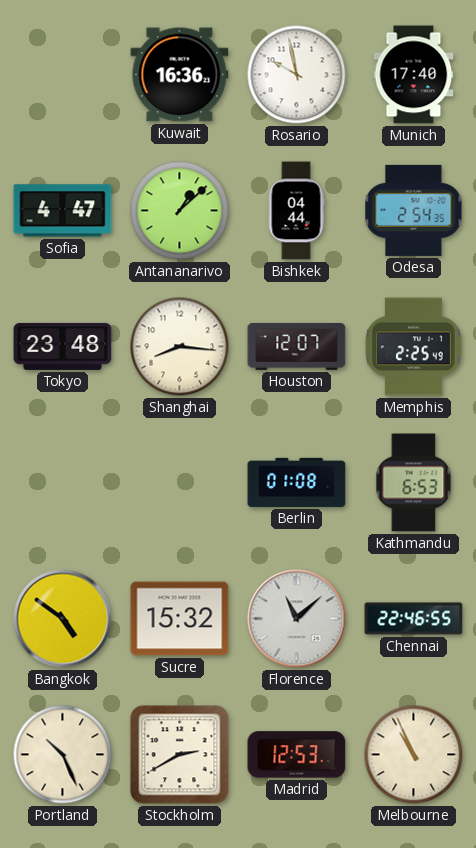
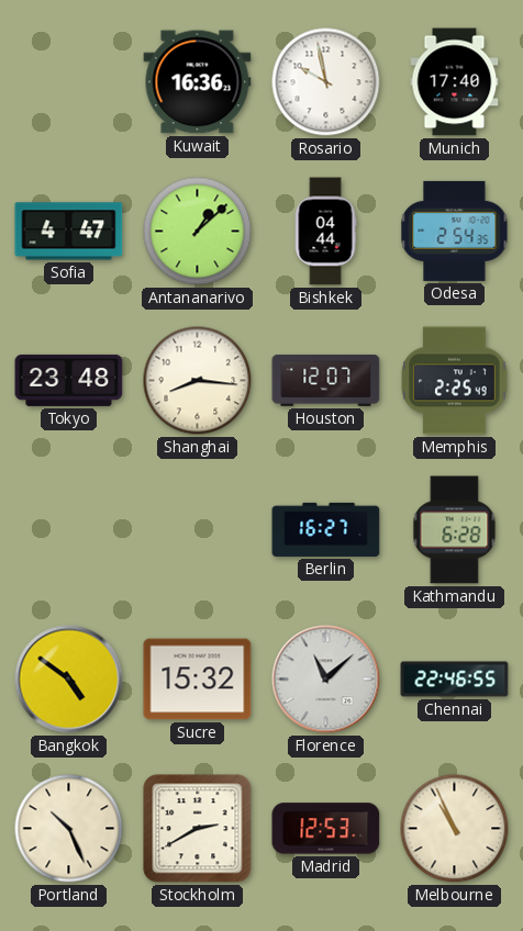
Berlin: 01:08 -> 16:27 (326, 529)
Kathmandu: 6:53 -> 6:28 (455, 530)
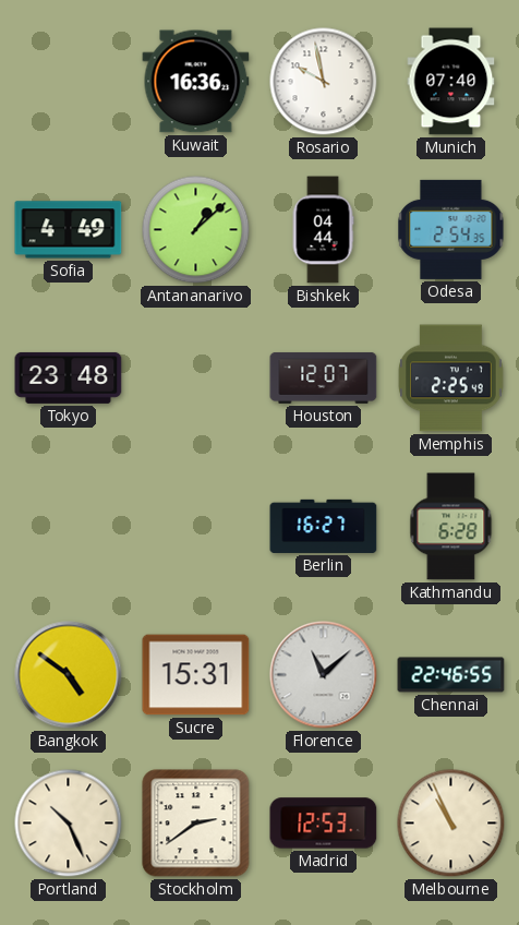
Munich: 17:40 -> 07:40 (451, 82)
Sofia: 4:47 -> 4:49 (69, 230)
Shanghai: 8:16 -> none (198, 381)
Sucre: 15:32 -> 15:31 (196, 675)
Stockholm: 2:40 -> 2:39 (196, 824)
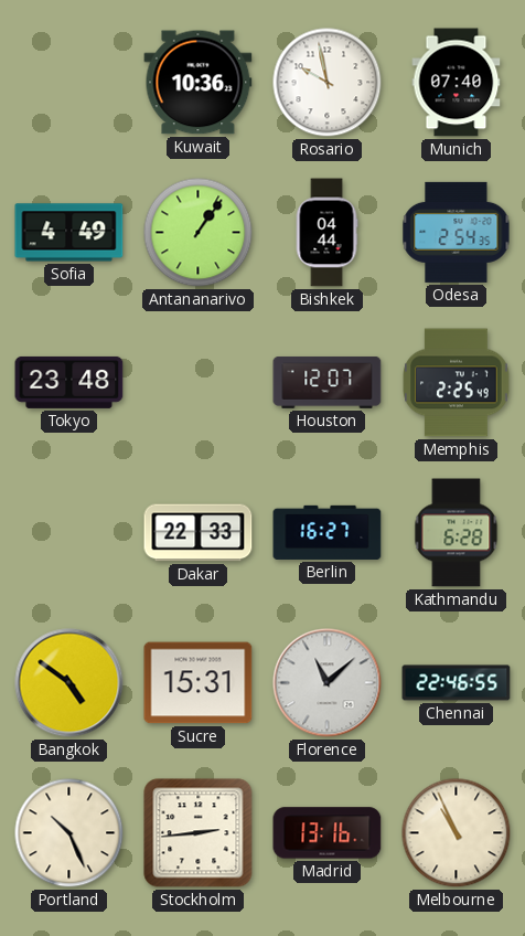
Kuwait: 16:36 -> 10:36 (199, 83)
Antananarivo: 1:08 -> 1:06 (199, 233)
Dakar: none -> 22:33 (199, 533)
Stockholm: 2:39 -> 2:44 (199, 833)
Madrid: 12:53 -> 13:16 (328, 833)
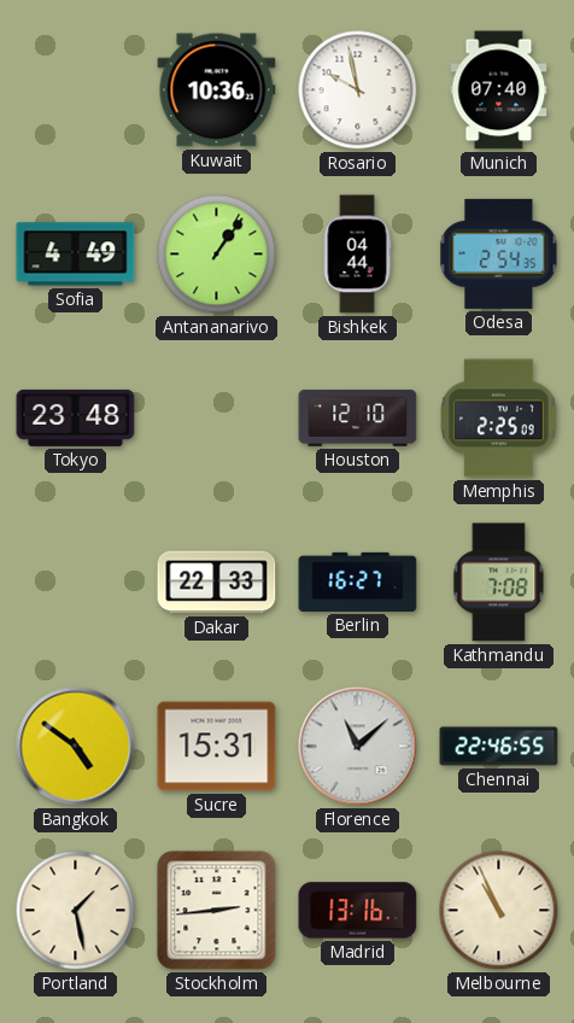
Houston: 12:07 -> 12:10 (358, 417)
Memphis: 2:25:49 -> 2:25:09 (499, 419)
Kathmandu: 6:28 -> 7:08 (499, 583)
Portland: 10:26 -> 1:28 (76, 911)
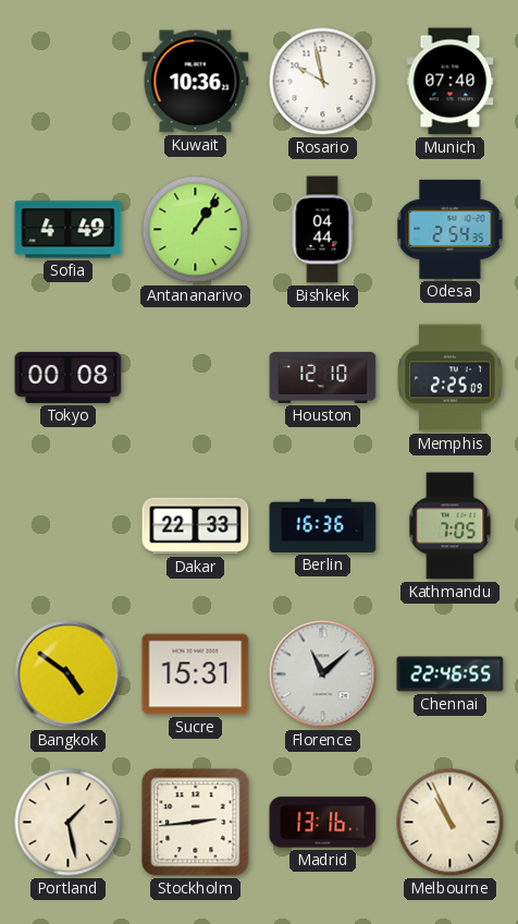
Tokyo: 23:48 -> 00:08 (69, 377)
Berlin: 16:27 -> 16:36 (323, 525)
Kathmandu: 7:08 -> 7:05 (451, 526)
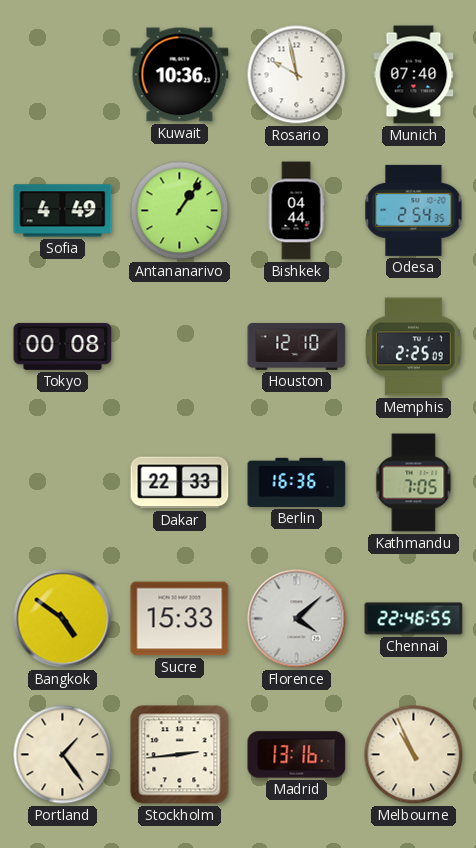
Sucre: 15:31 -> 15:33 (180, 619)
Florence: 11:08 -> 4:08 (297, 619)
Portland: 1:28 -> 1:24 (63, 755)
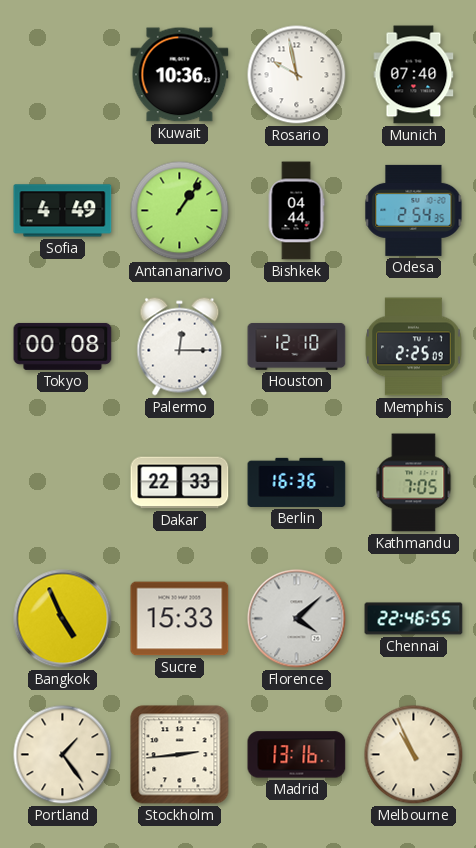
Palermo: none -> 12:15 (180, 347)
Bangkok: 4:51 -> 4:56 (63, 619)
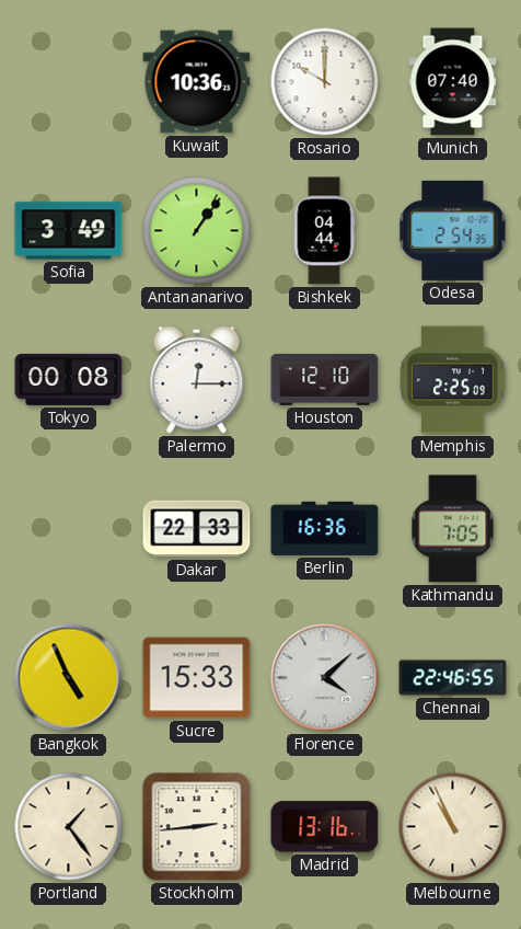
Rosario: 9:58 -> 10:00 (325, 82)
Sofia: 4:49 -> 3:49 (69, 231)
